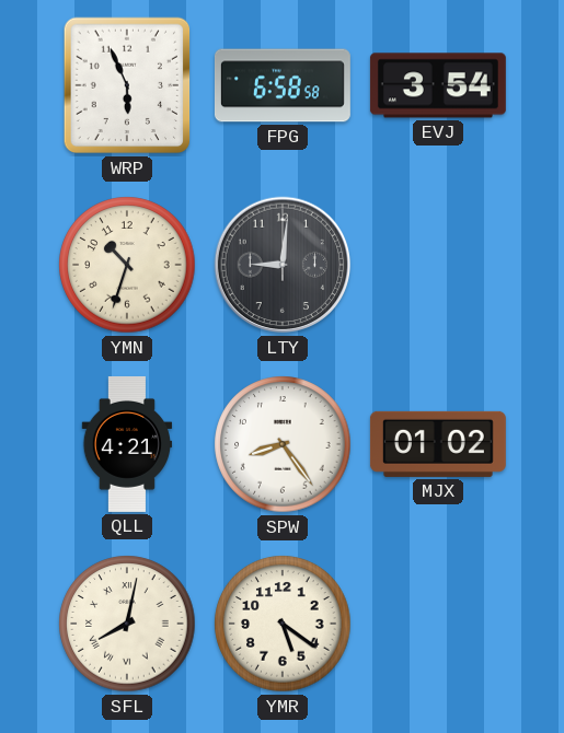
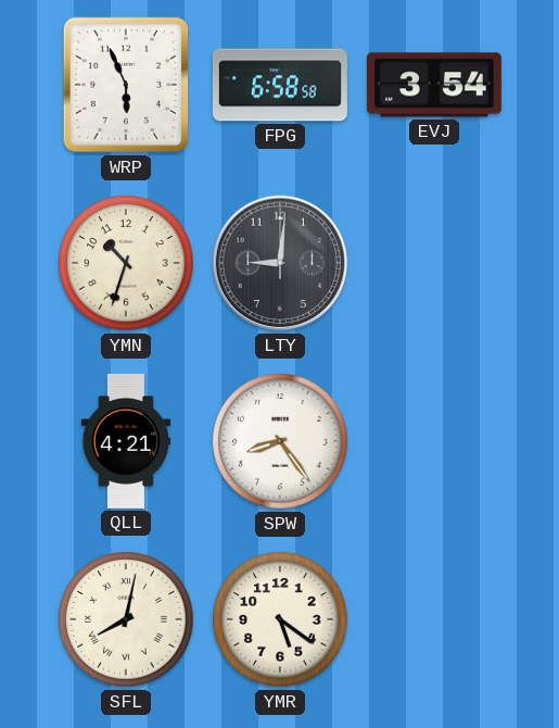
MJX: 01:02 -> none (438, 444)
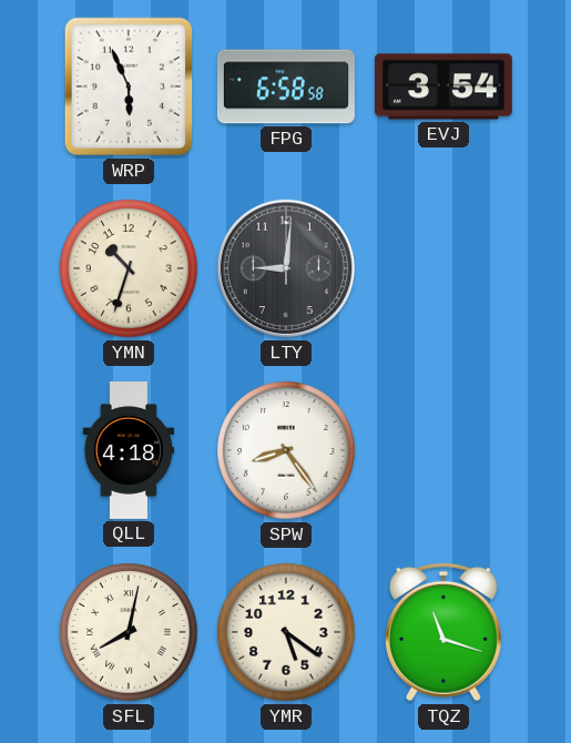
QLL: 4:21 -> 4:18 (129, 450)
TQZ: none -> 11:18 (443, 632)
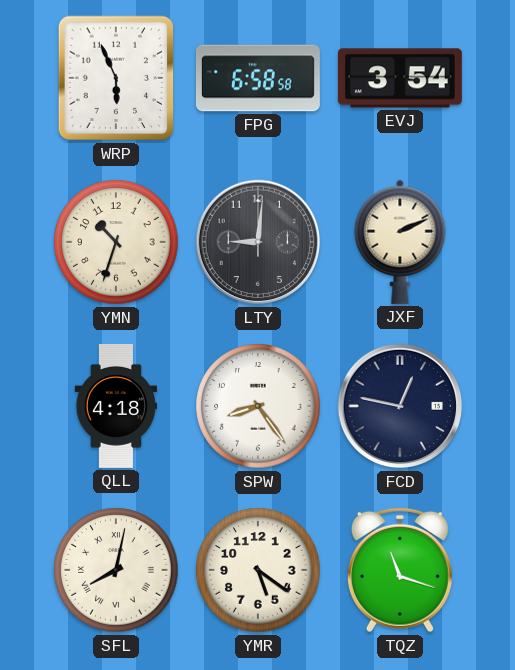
JXF: none -> 2:11 (400, 242)
FCD: none -> 12:47 (400, 406)
